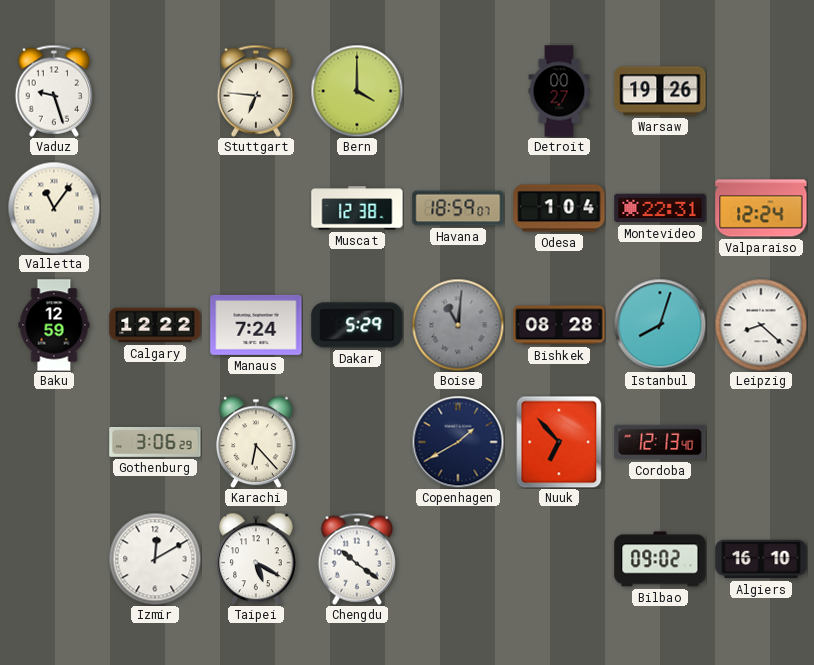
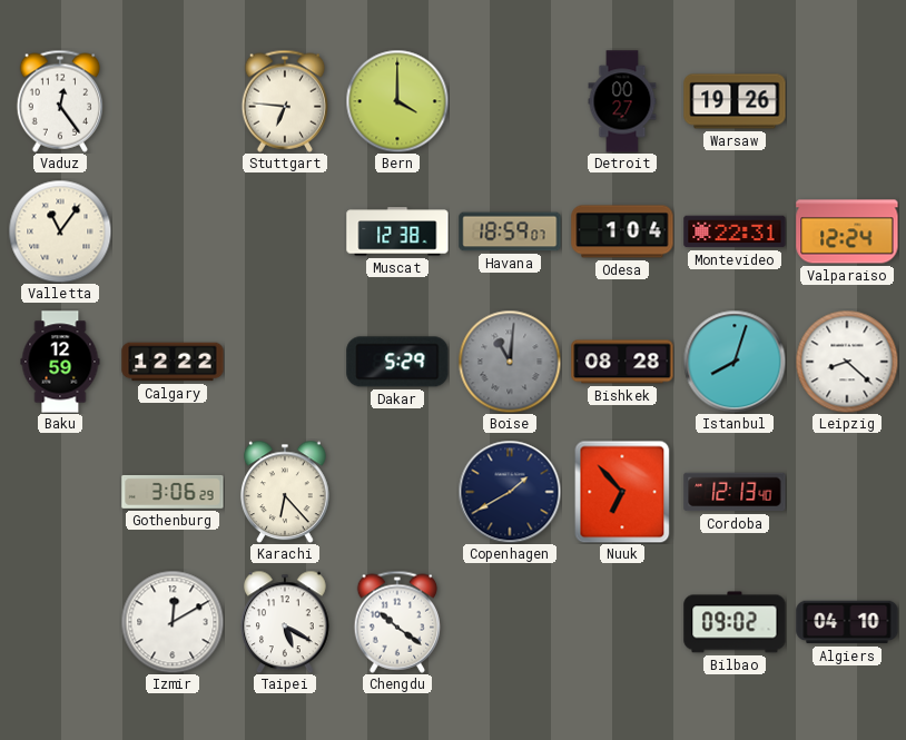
Vaduz: 9:27 -> 12:24 (59, 101)
Manaus: 7:24 -> none (256, 325)
Algiers: 16:10 -> 04:10 (847, 622)
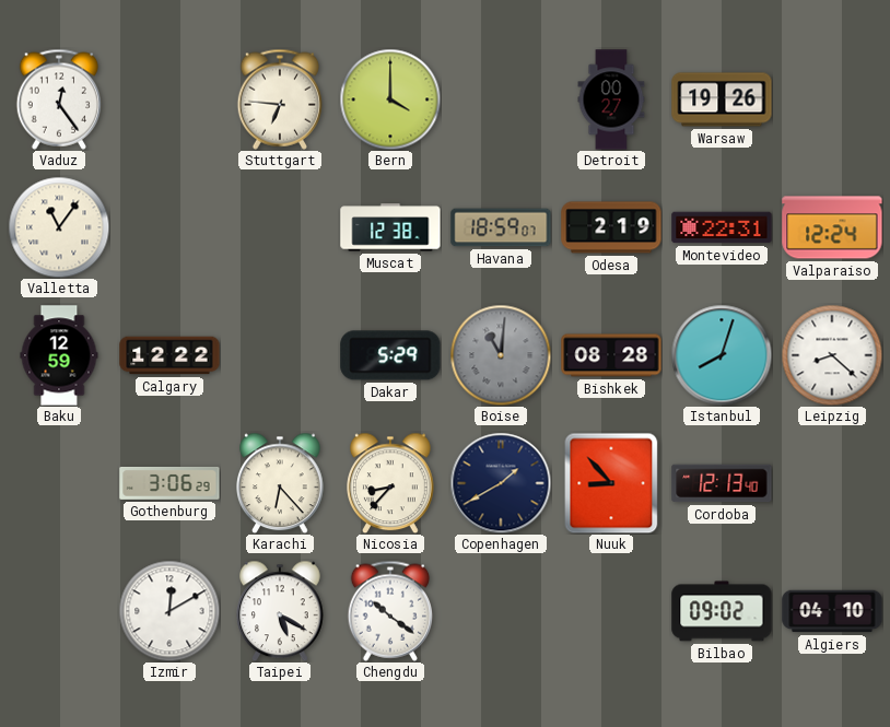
Odesa: 1:04 -> 2:19 (611, 227)
Nicosia: none -> 8:37 (391, 483)
Nuuk: 6:53 -> 8:53 (611, 483)
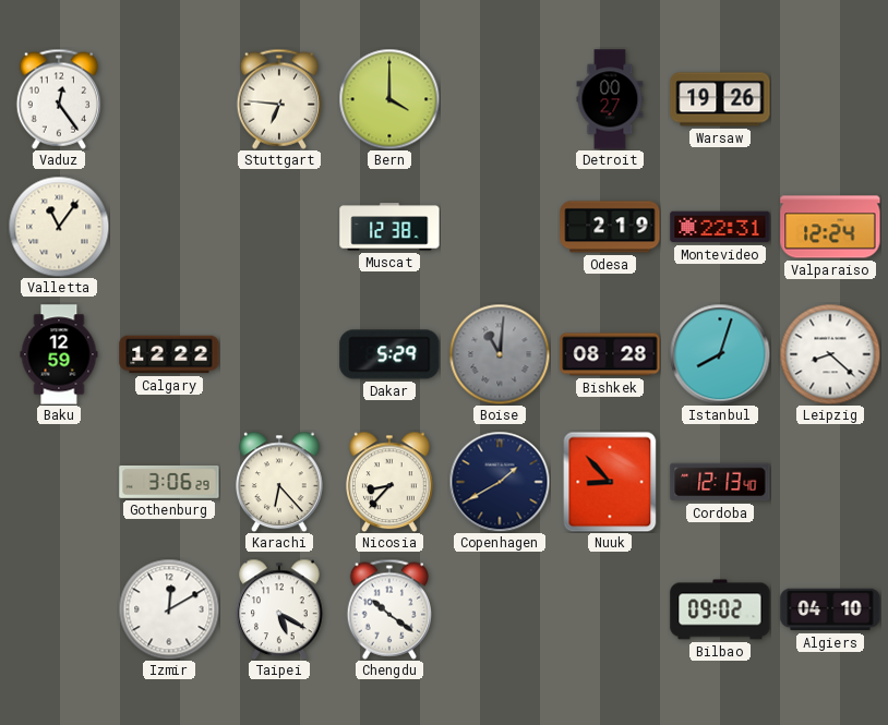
Havana: 18:59 -> none (501, 227)
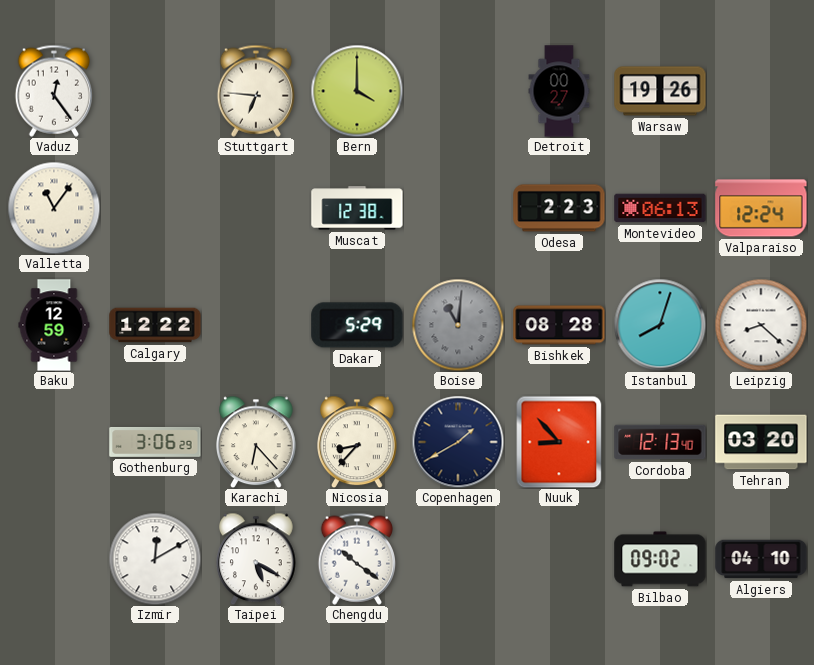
Odesa: 2:19 -> 2:23 (559, 208)
Montevideo: 22:31 -> 06:13 (660, 208)
Tehran: none -> 03:20 (761, 442)
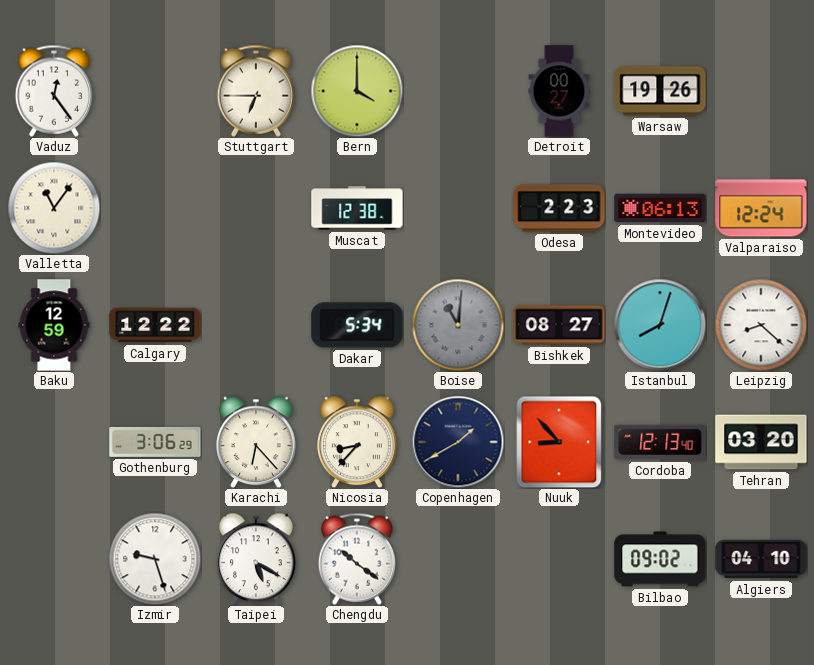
Stuttgart: 6:46 -> 6:45 (255, 91)
Dakar: 5:29 -> 5:34 (357, 325)
Bishkek: 08:28 -> 08:27 (559, 325)
Izmir: 12:10 -> 9:27 (155, 559)
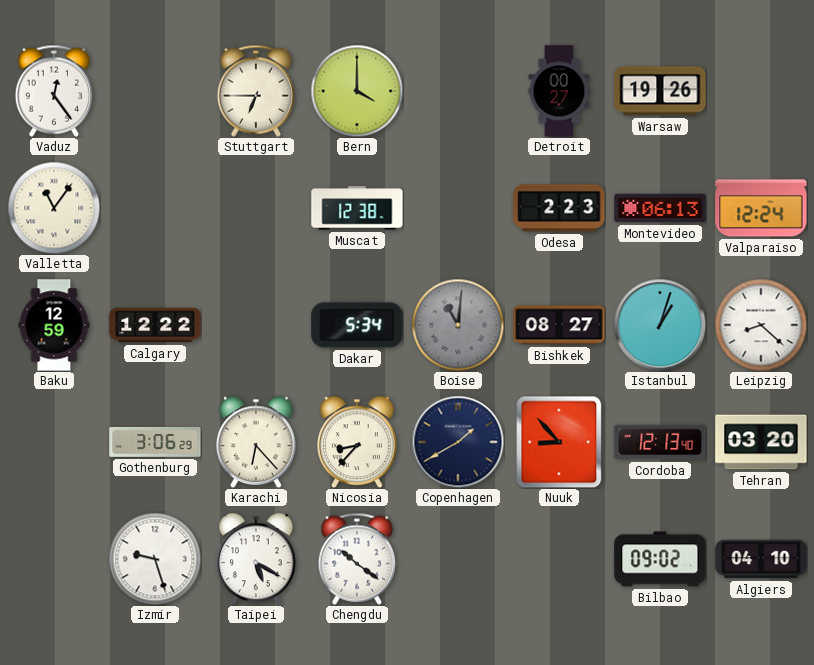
Istanbul: 8:03 -> 1:03 (660, 325)
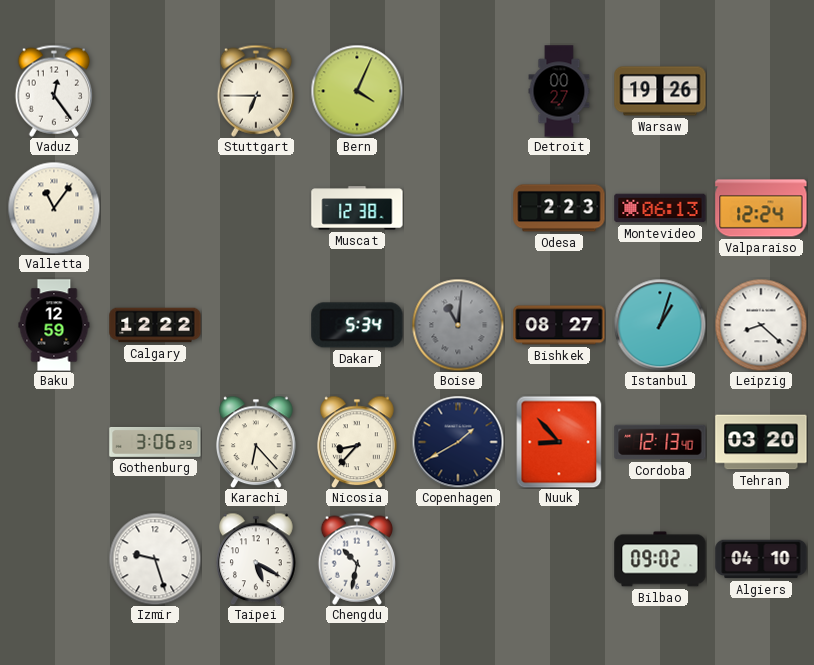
Bern: 4:00 -> 4:04 (357, 91)
Chengdu: 10:21 -> 10:32 (356, 559)
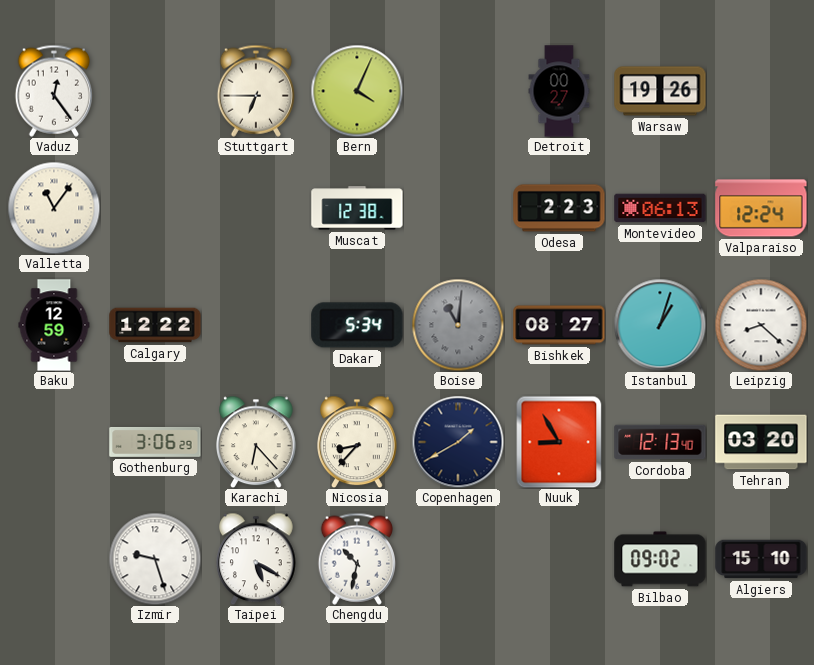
Nuuk: 8:53 -> 8:55 (559, 442)
Algiers: 04:10 -> 15:10 (761, 559)
